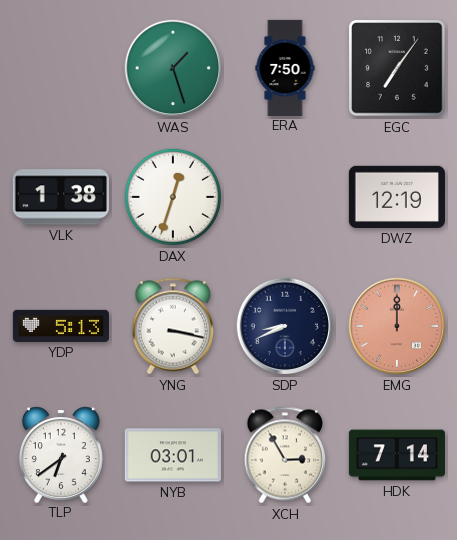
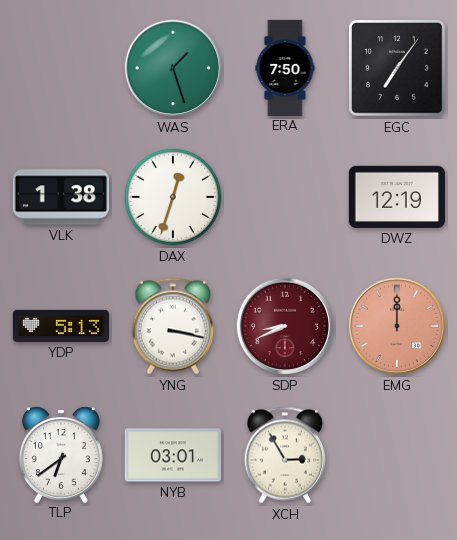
SDP dial: navy -> burgundy (285, 326)
HDK: 7:14 -> none (397, 455)
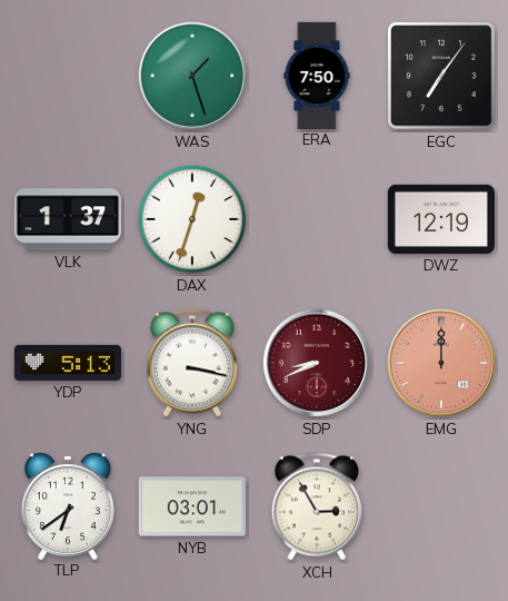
VLK: 1:38 -> 1:37 (68, 219)
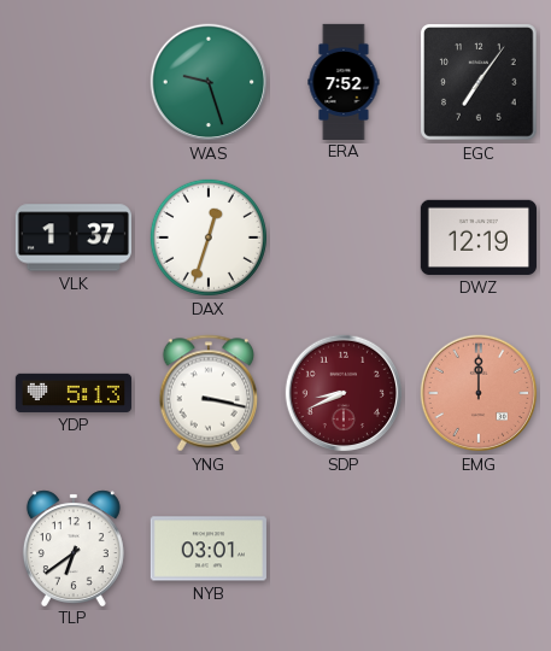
WAS: 1:27 -> 9:27 (209, 82)
ERA: 7:50 -> 7:52 (344, 81)
XCH: 2:55 -> none (317, 506)
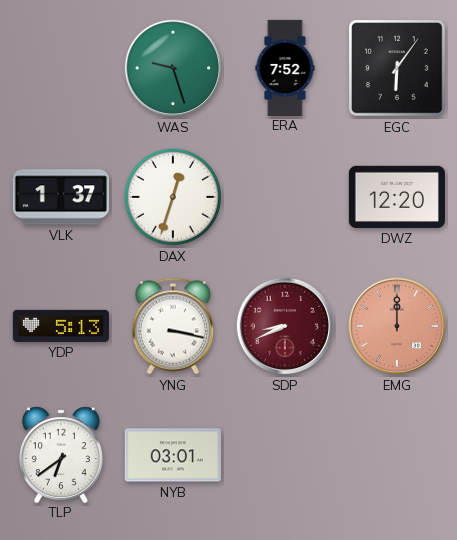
EGC: 7:06 -> 6:06 (397, 68)
DWZ: 12:19 -> 12:20 (397, 197)
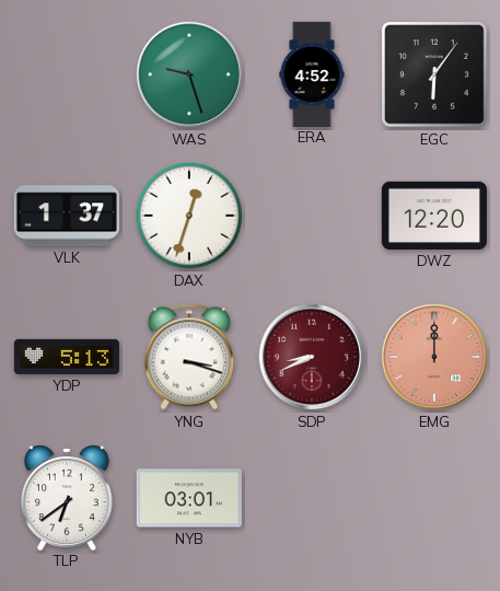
ERA: 7:52 -> 4:52 (312, 73)
YNG: 3:17 -> 3:18 (189, 357)
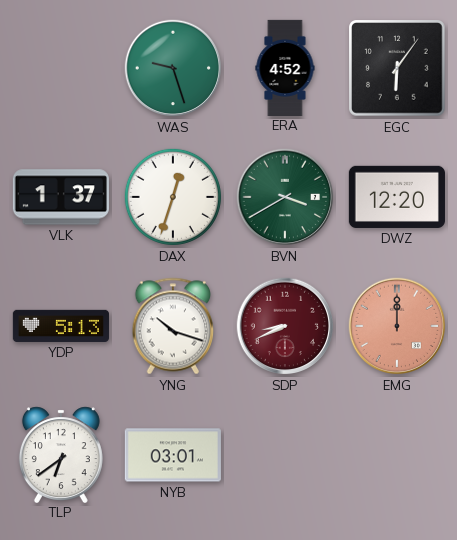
BVN: none -> 3:40 (285, 197)
YNG: 3:18 -> 10:18 (173, 326)
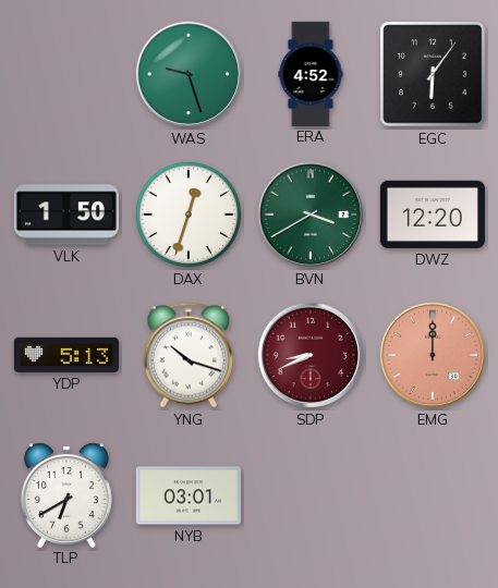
VLK: 1:37 -> 1:50 (66, 215)
TLP: 6:39 -> 6:40 (66, 494)
